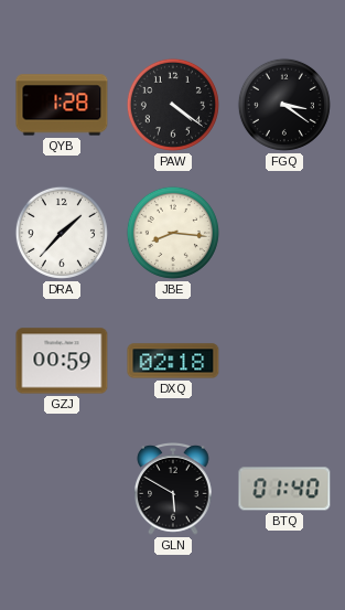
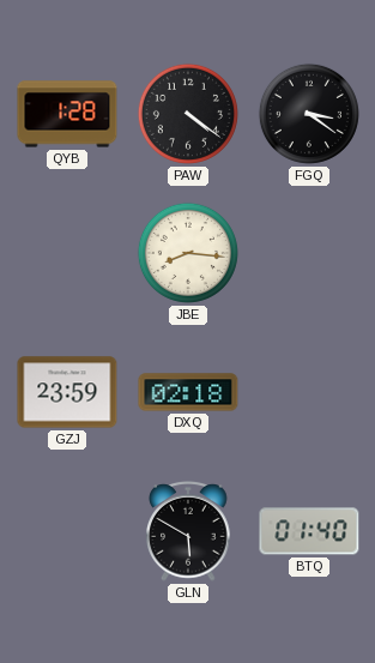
DRA: 1:37 -> none (62, 233)
GZJ: 00:59 -> 23:59 (67, 392)
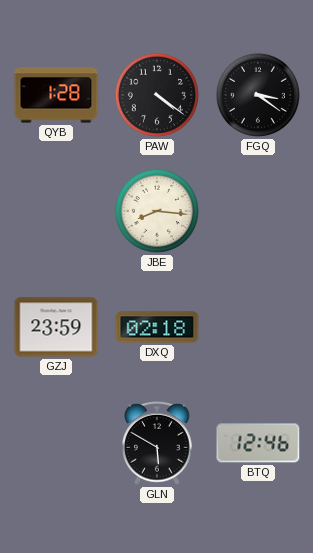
BTQ: 01:40 -> 12:46 (258, 443)
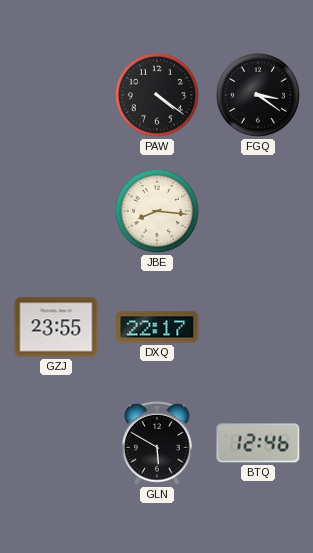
QYB: 1:28 -> none (56, 95)
GZJ: 23:59 -> 23:55 (56, 327)
DXQ: 02:18 -> 22:17 (157, 327)
